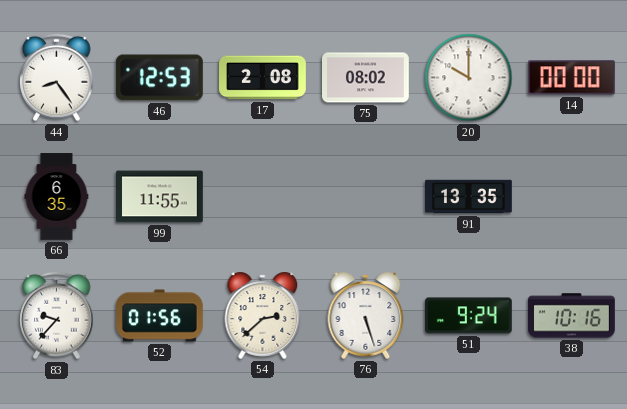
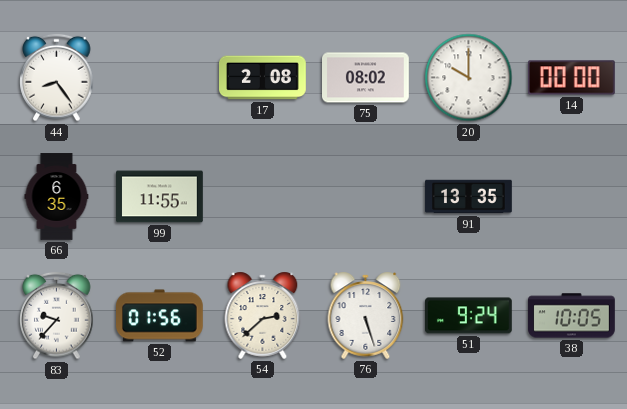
46: 12:53 -> none (159, 78)
38: 10:16 -> 10:05 (572, 316)
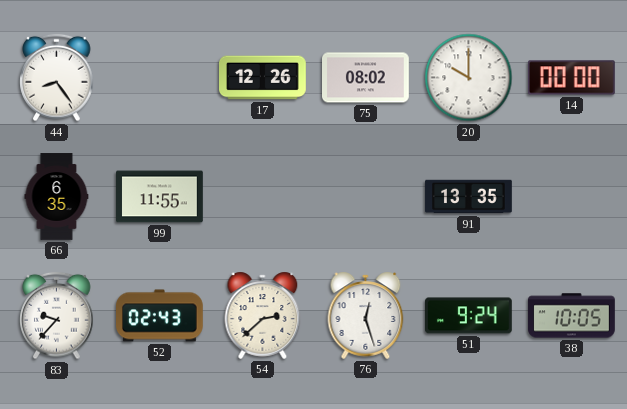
17: 2:08 -> 12:26 (263, 78)
52: 01:56 -> 02:43 (160, 316)
76: 5:27 -> 12:27 (366, 315)
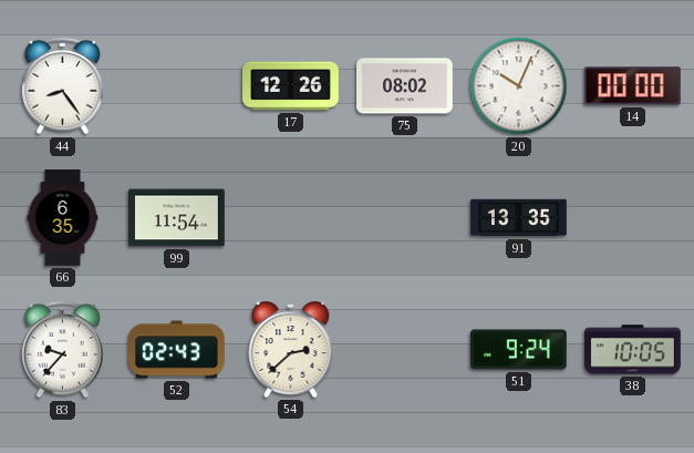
20: 10:00 -> 10:04 (519, 86)
99: 11:55 -> 11:54 (177, 218)
76: 12:27 -> none (366, 315)
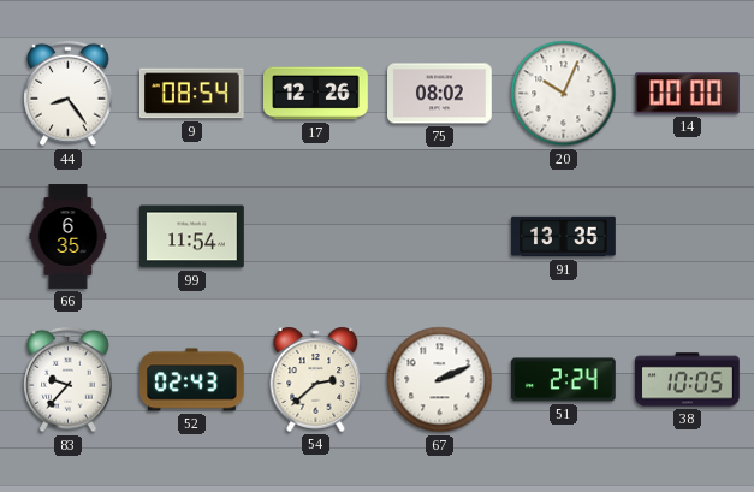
9: none -> 08:54 (192, 94)
67: none -> 2:11 (440, 380)
51: 9:24 -> 2:24 (564, 380)
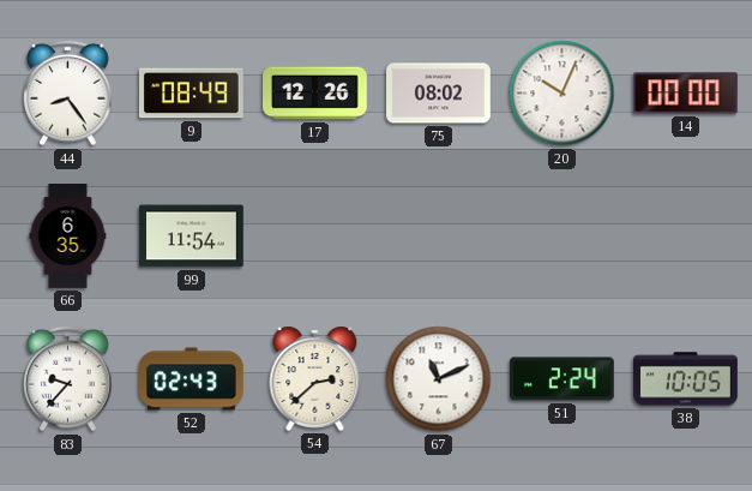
9: 08:54 -> 08:49 (192, 94)
91: 13:35 -> none (564, 237)
67: 2:11 -> 11:11 (439, 379)
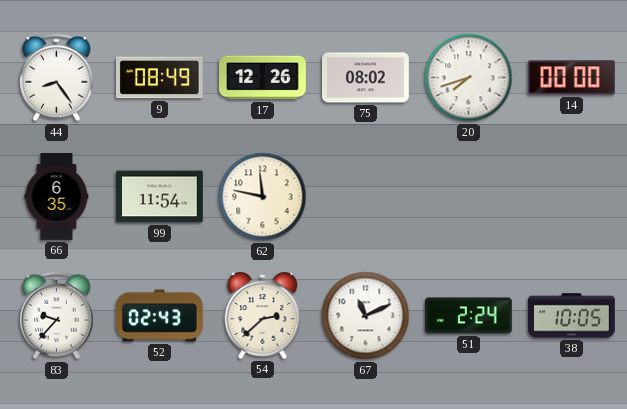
20: 10:04 -> 7:42 (469, 78)
62: none -> 11:47 (263, 197)
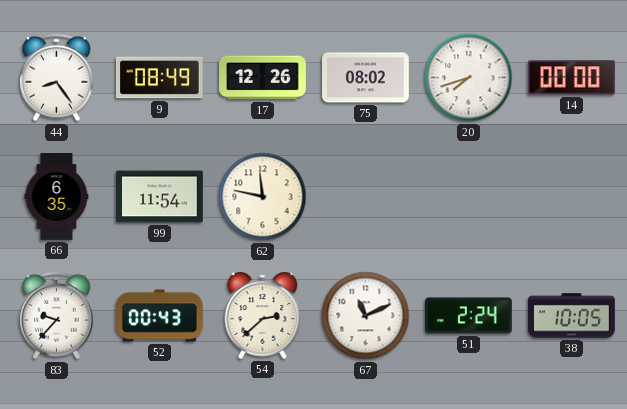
52: 02:43 -> 00:43 (160, 316)
